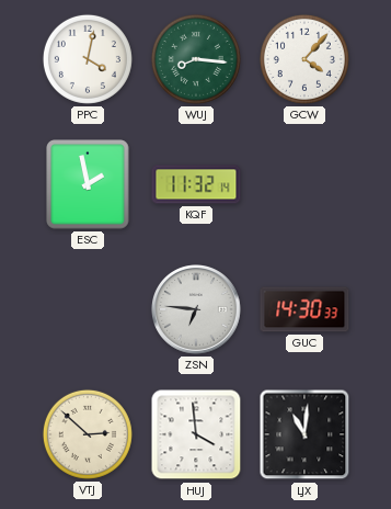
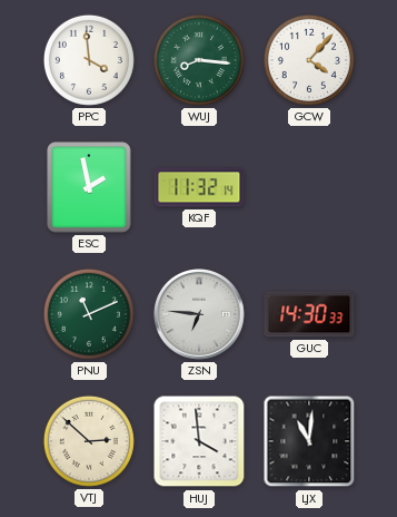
PPC: 4:02 -> 3:59 (89, 60)
PNU: none -> 11:11 (89, 314)
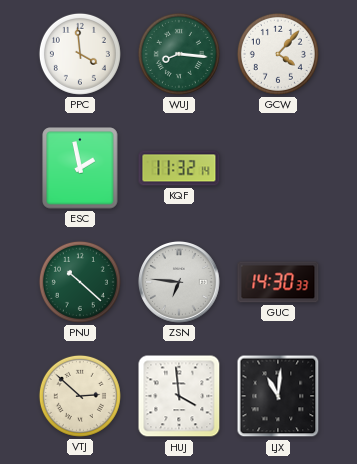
PNU: 11:11 -> 10:22 (80, 282)
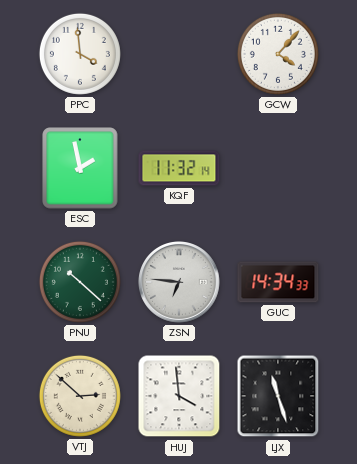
WUJ: 8:16 -> none (179, 54)
GUC: 14:30 -> 14:34 (278, 282)
LJX: 11:01 -> 11:27 (278, 396)
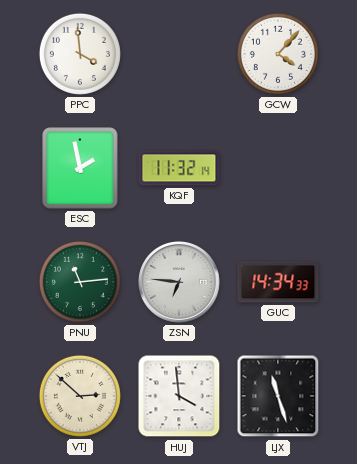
PNU: 10:22 -> 11:14 (80, 282)
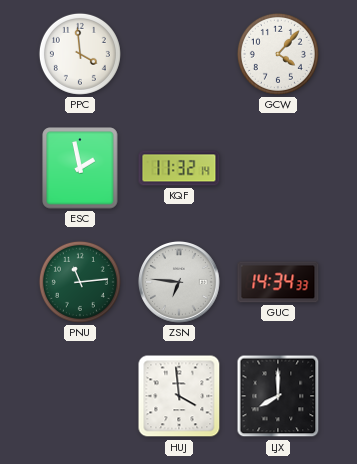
VTJ: 2:52 -> none (80, 396)
LJX: 11:27 -> 8:00 (278, 396)
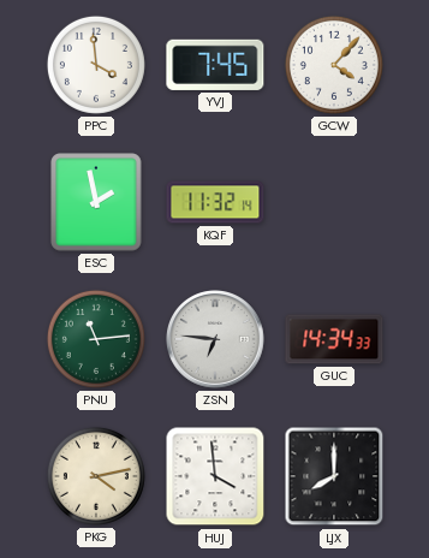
YVJ: none -> 7:45 (215, 65)
PKG: none -> 4:13 (96, 476)
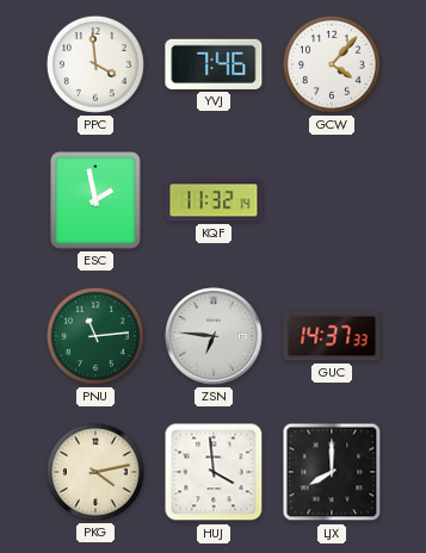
YVJ: 7:45 -> 7:46 (214, 64)
GUC: 14:34 -> 14:37 (332, 336)
